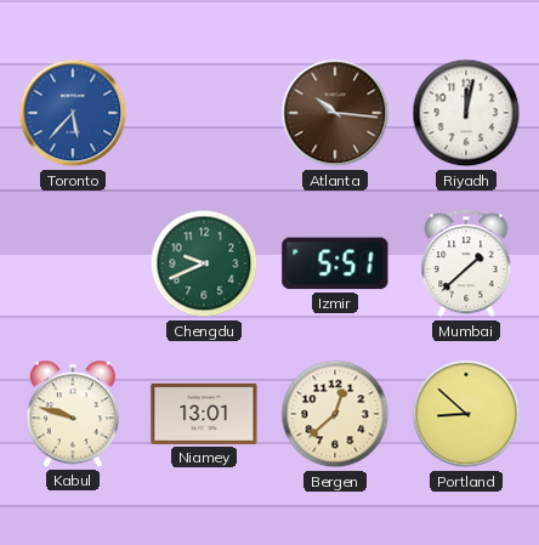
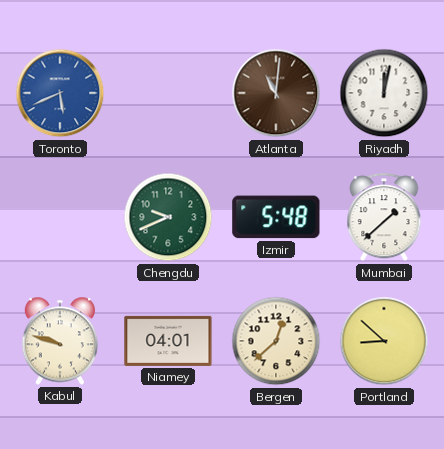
Toronto: 5:37 -> 5:41 (60, 93)
Atlanta: 10:16 -> 11:01 (276, 93)
Izmir: 5:51 -> 5:48 (276, 217)
Niamey: 13:01 -> 04:01 (168, 341)
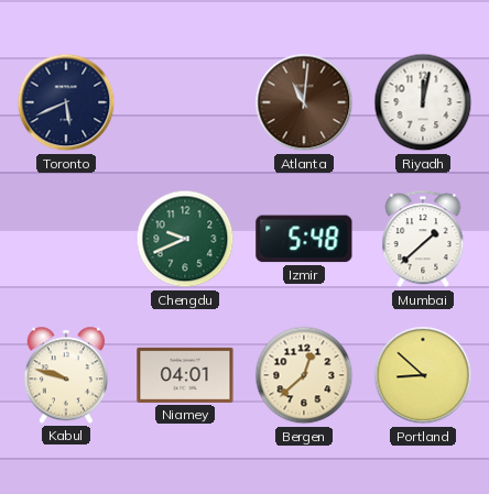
Toronto dial: blue -> navy (66, 102)
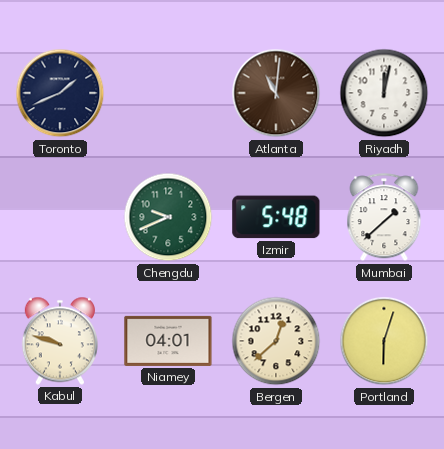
Toronto: 5:41 -> 1:41 (60, 93)
Portland: 8:52 -> 6:03 (384, 341)
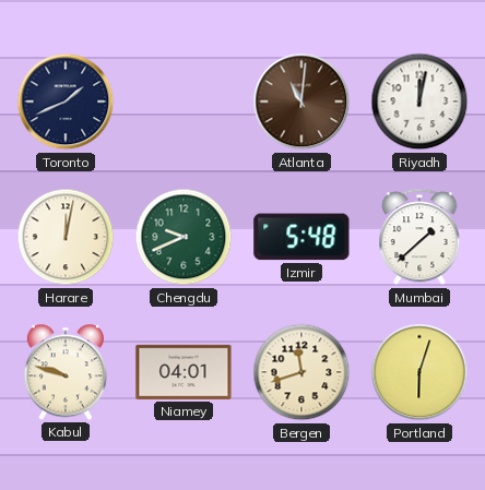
Harare: none -> 12:02 (66, 237)
Bergen: 12:38 -> 11:42 (301, 372)
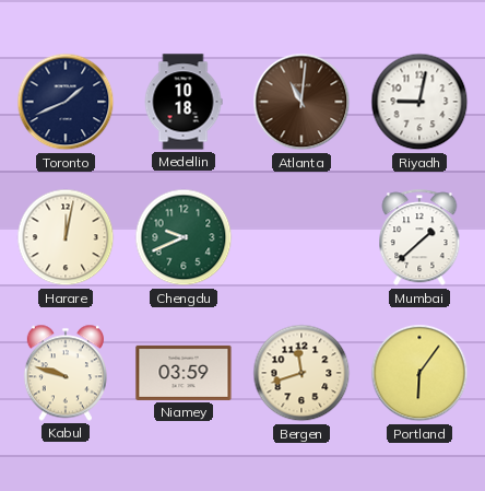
Medellin: none -> 10:18 (184, 102)
Riyadh: 12:02 -> 9:02 (419, 102)
Izmir: 5:48 -> none (301, 237)
Niamey: 04:01 -> 03:59 (184, 373)
Portland: 6:03 -> 6:06 (419, 373)
